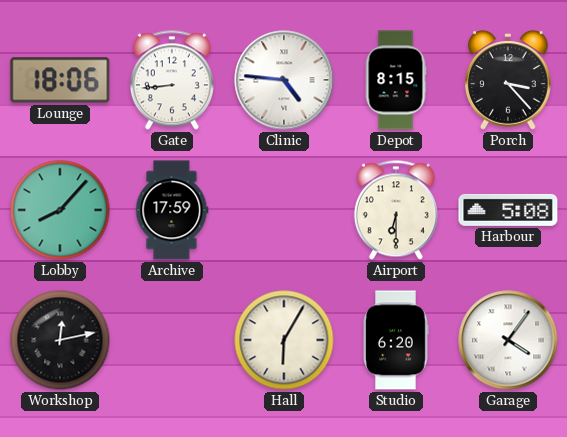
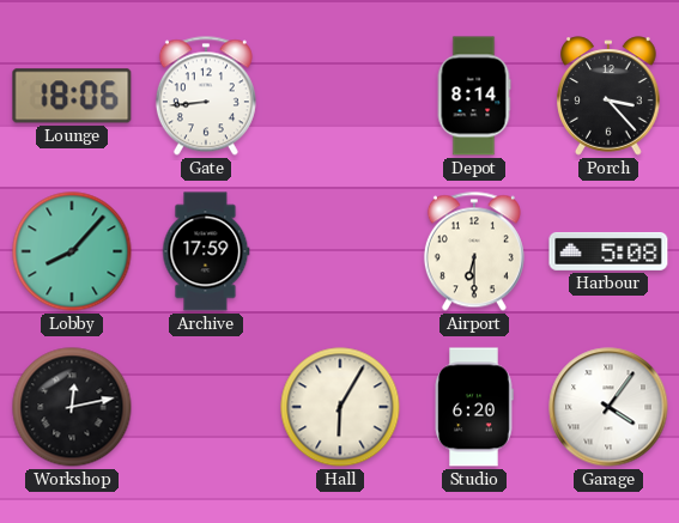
Clinic: 4:46 -> none (284, 80)
Depot: 8:15 -> 8:14 (474, 96)
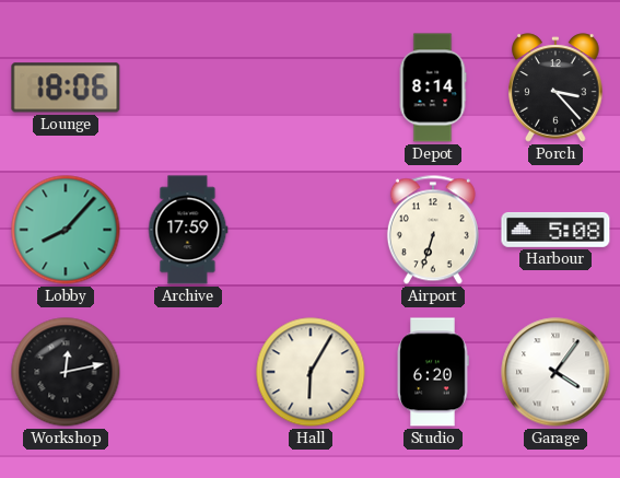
Gate: 8:44 -> none (206, 96)
Airport: 6:30 -> 6:33 (433, 230)
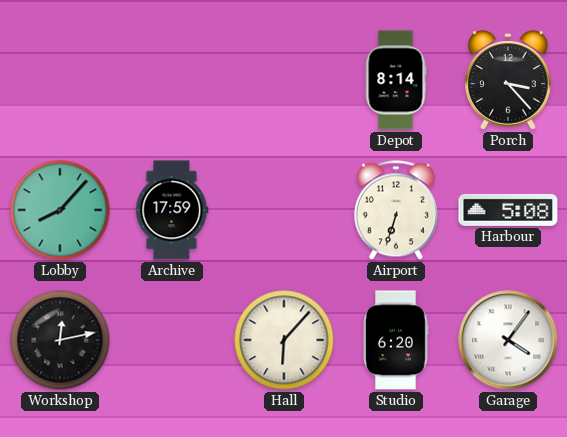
Lounge: 18:06 -> none (66, 88)
Hall: 6:05 -> 6:07 (284, 340)
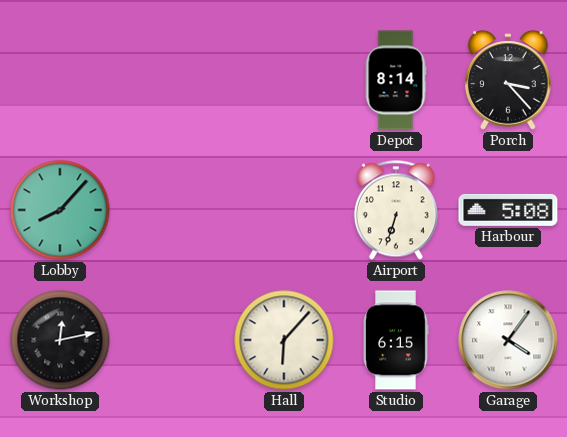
Archive: 17:59 -> none (172, 210)
Studio: 6:20 -> 6:15 (396, 340)
